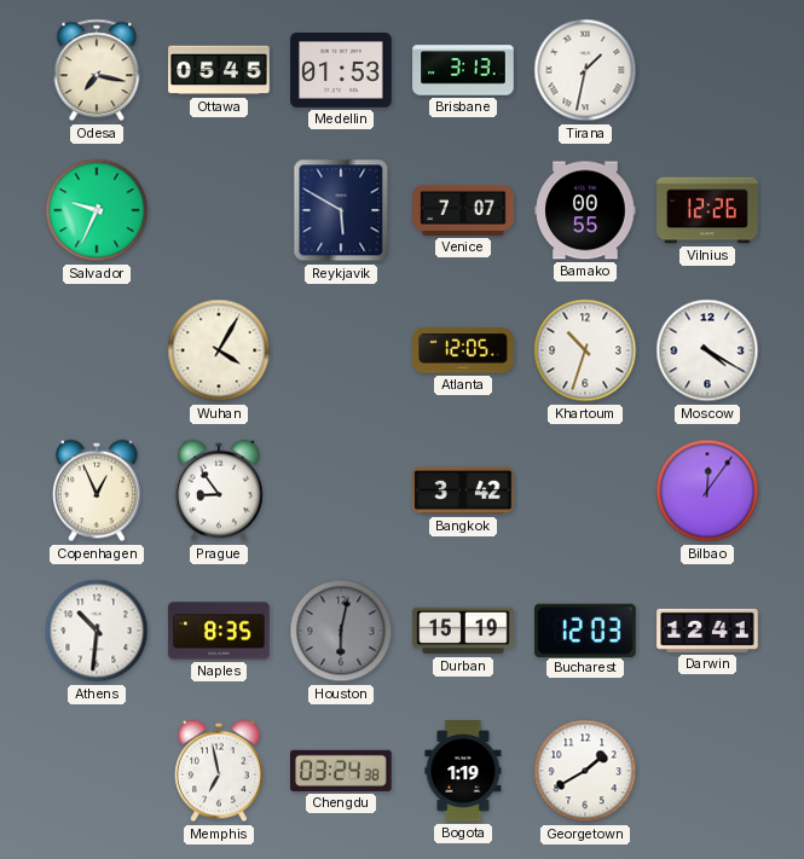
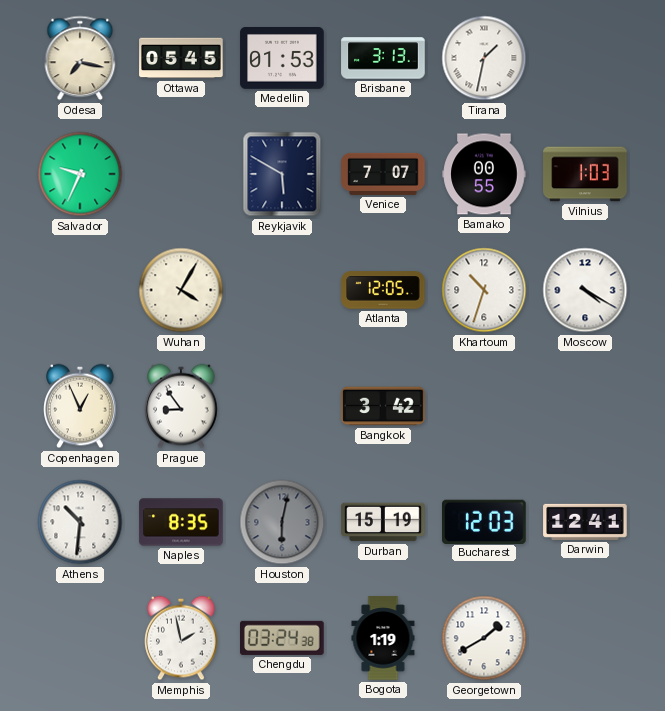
Vilnius: 12:26 -> 1:03 (585, 174)
Bilbao: 12:06 -> none (707, 491)
Memphis: 6:58 -> 1:58 (181, 638)
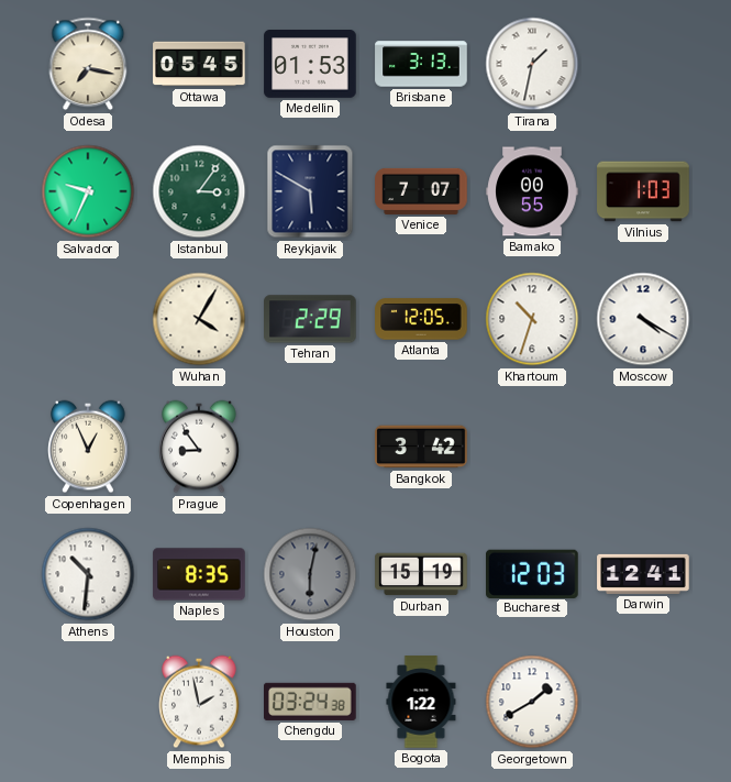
Istanbul: none -> 3:06 (199, 191)
Tehran: none -> 2:29 (311, 319)
Bogota: 1:19 -> 1:22 (421, 702)
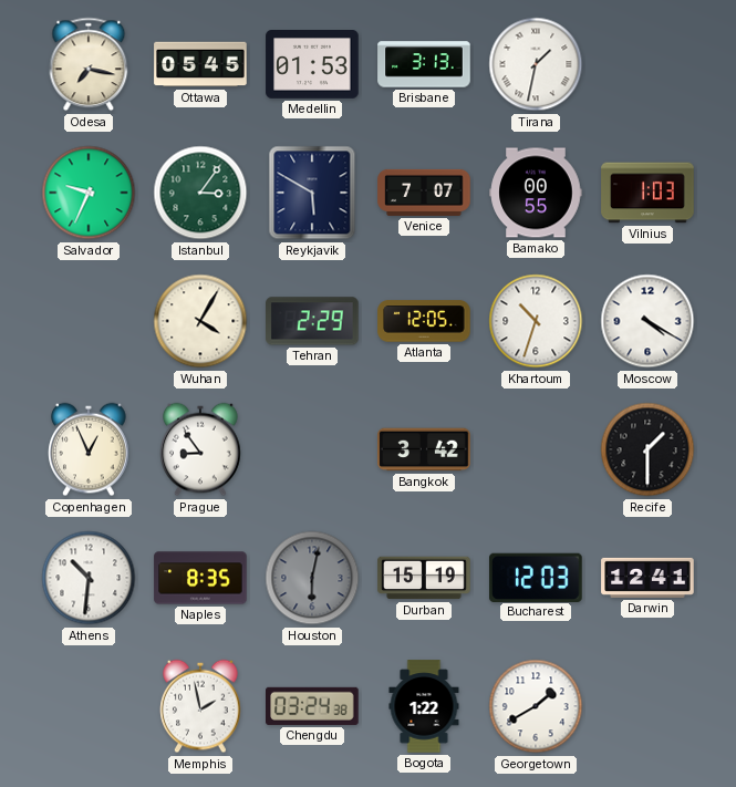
Recife: none -> 1:30 (647, 449)
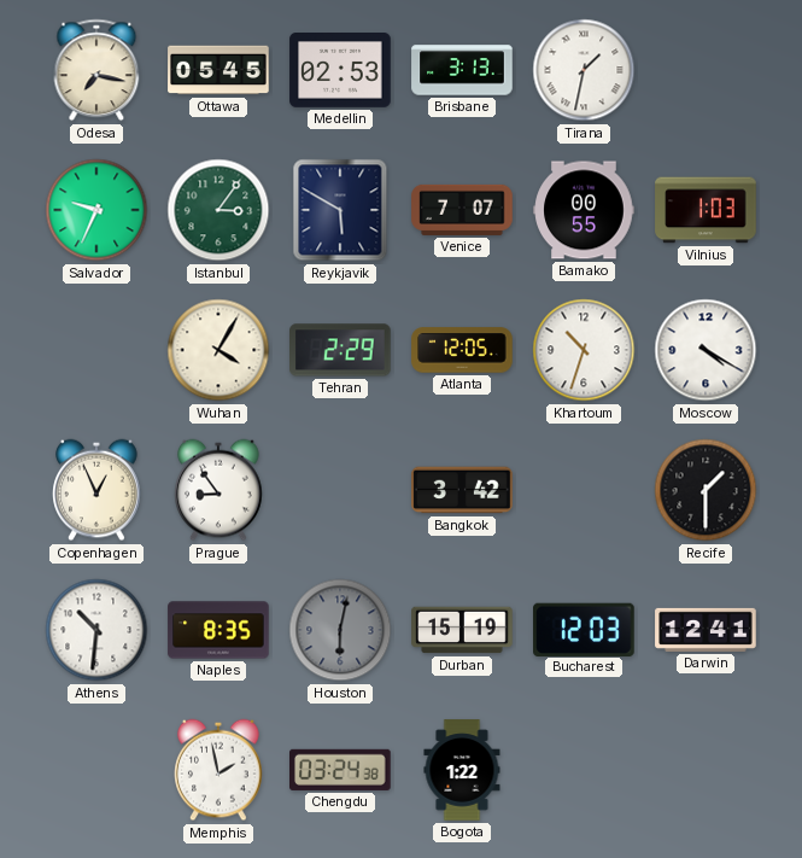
Medellin: 01:53 -> 02:53 (340, 71)
Georgetown: 1:40 -> none (536, 706)
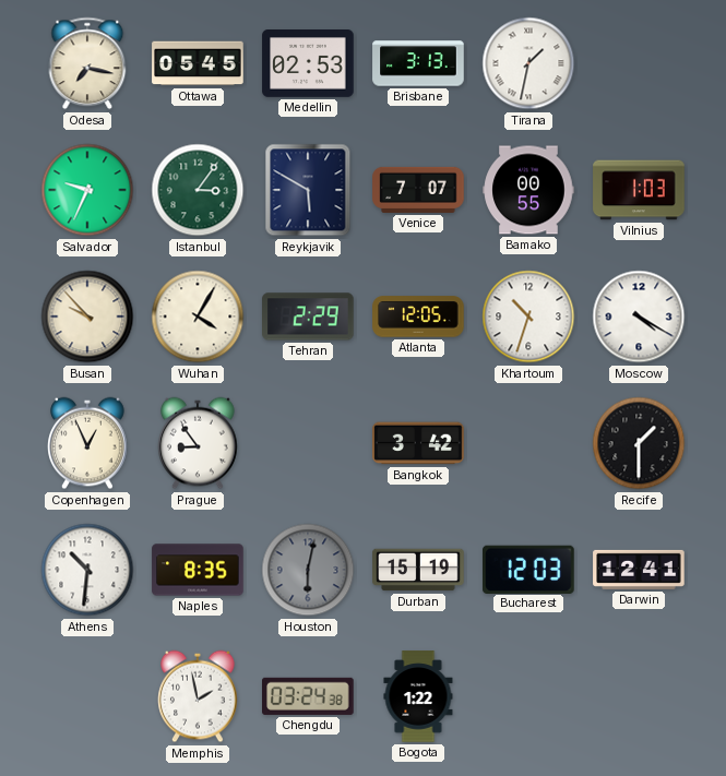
Busan: none -> 9:53 (87, 317)
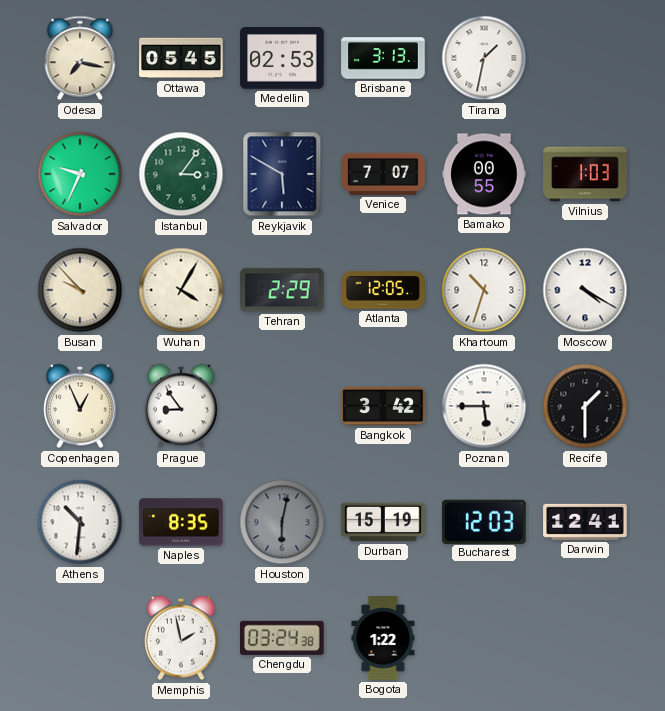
Poznan: none -> 5:45 (484, 406)
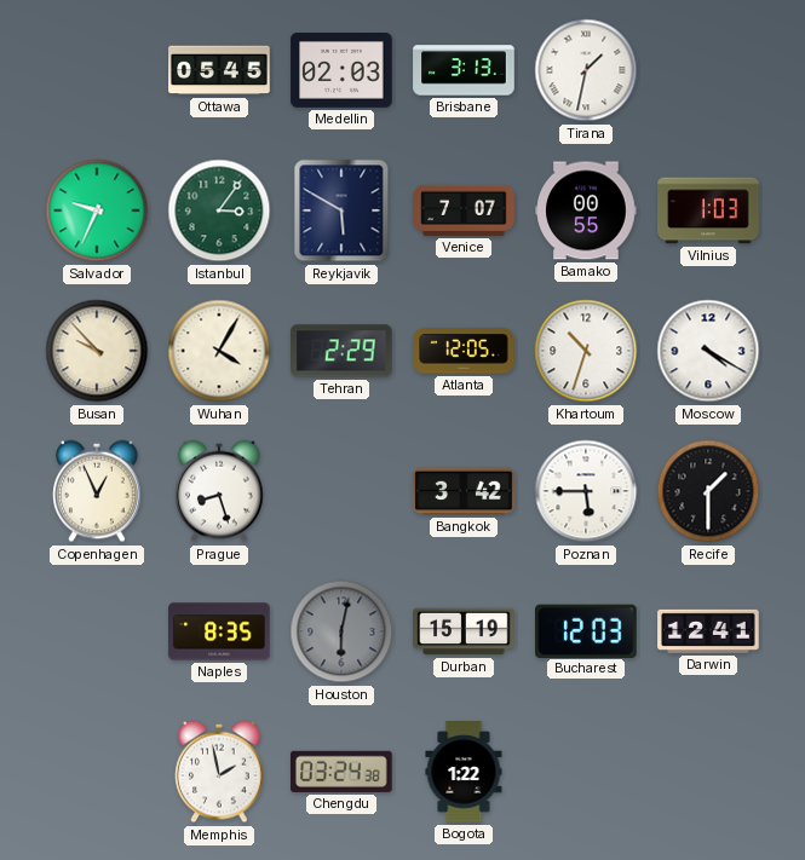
Odesa: 7:17 -> none (80, 58)
Medellin: 02:53 -> 02:03 (341, 71)
Prague: 8:54 -> 8:27 (219, 491)
Athens: 10:31 -> none (80, 522)
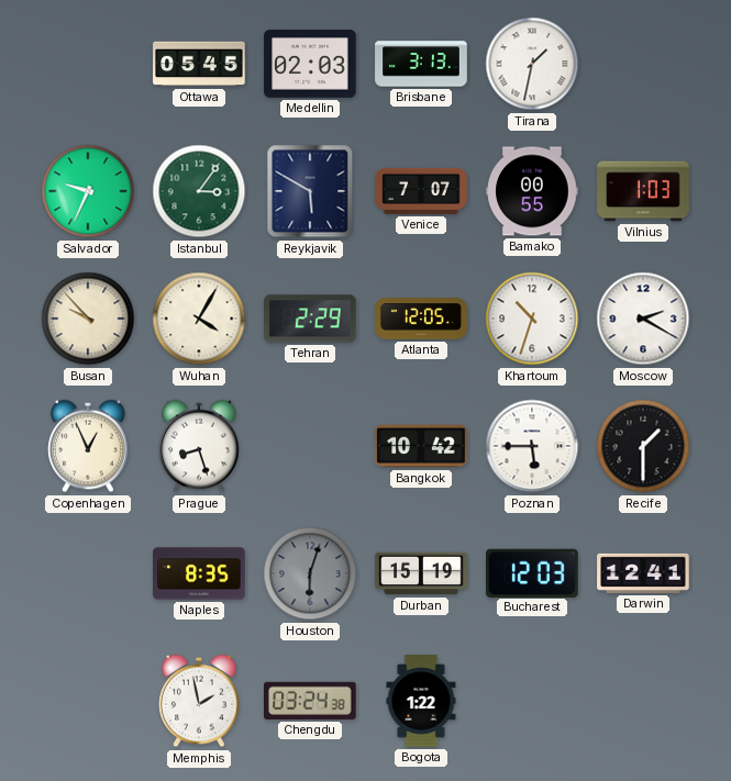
Moscow: 4:20 -> 2:20 (643, 319)
Bangkok: 3:42 -> 10:42 (421, 446)
Houston: 6:02 -> 6:03 (310, 573)
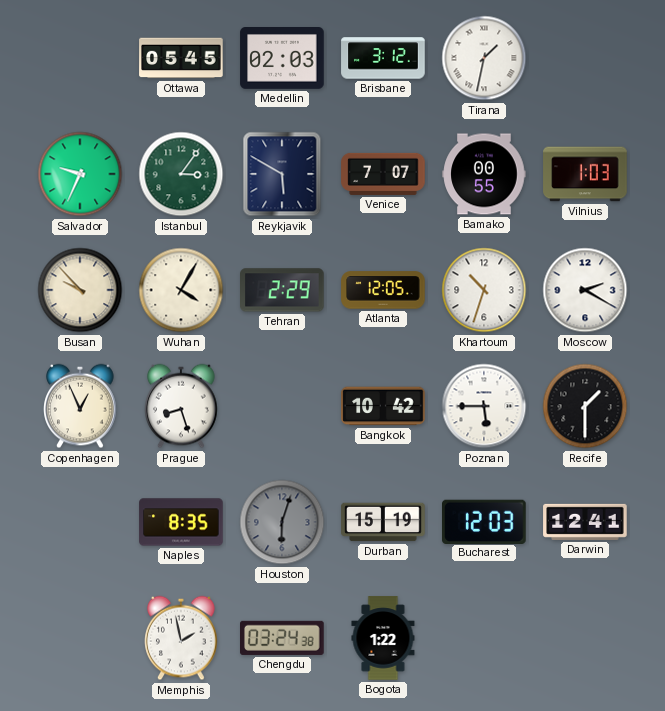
Brisbane: 3:13 -> 3:12 (383, 58)
